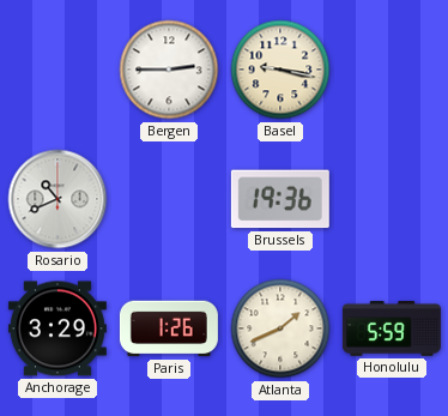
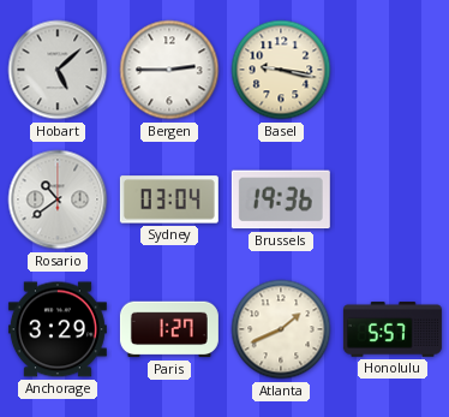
Hobart: none -> 5:08 (58, 70)
Rosario: 10:41 -> 10:39 (58, 199)
Sydney: none -> 03:04 (169, 199)
Paris: 1:26 -> 1:27 (169, 329)
Honolulu: 5:59 -> 5:57 (393, 329)
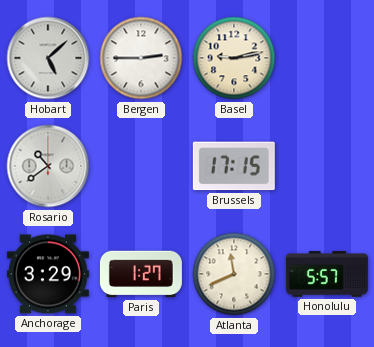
Basel: 9:17 -> 9:13 (234, 58)
Sydney: 03:04 -> none (169, 199)
Brussels: 19:36 -> 17:15 (234, 166)
Atlanta: 1:41 -> 11:41 (234, 274)
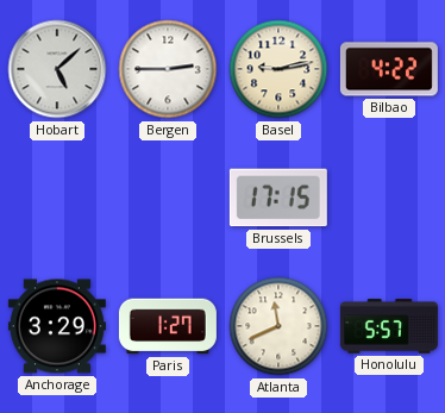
Bilbao: none -> 4:22 (389, 69)
Rosario: 10:39 -> none (48, 166)
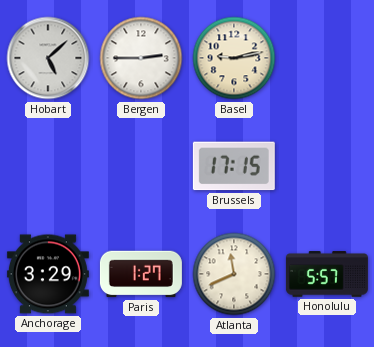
Bilbao: 4:22 -> none (389, 69)
